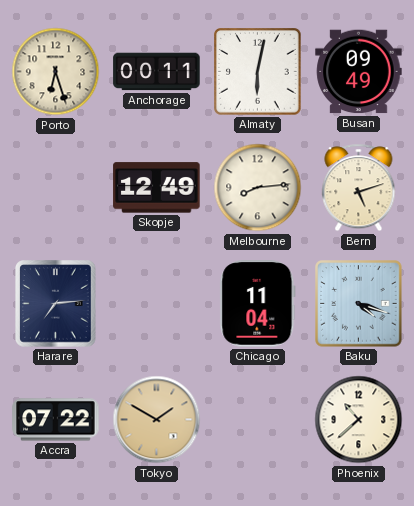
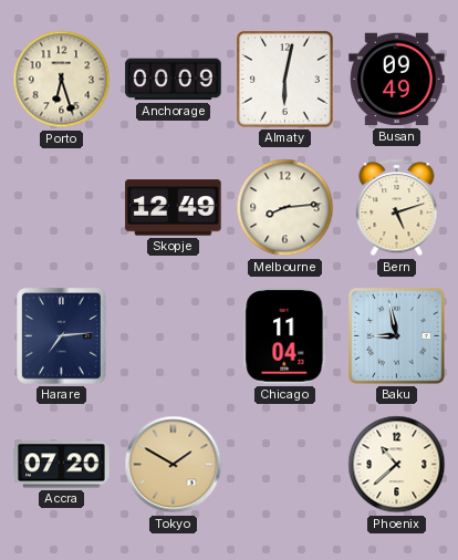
Anchorage: 00:11 -> 00:09 (174, 80)
Baku: 4:18 -> 8:58 (397, 336)
Accra: 07:22 -> 07:20 (62, 465)
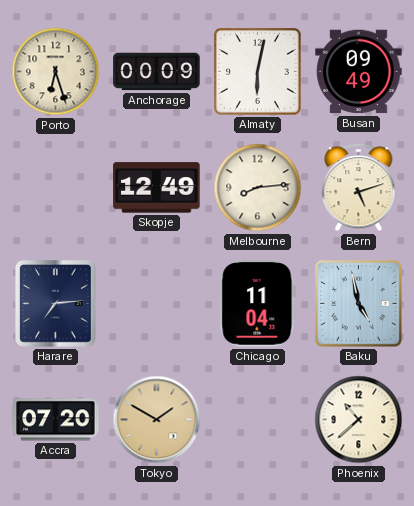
Baku: 8:58 -> 4:58 (359, 304)
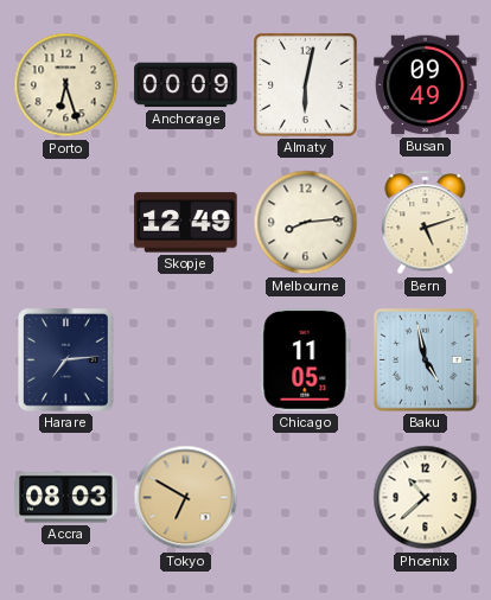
Chicago: 11:04 -> 11:05 (306, 360)
Accra: 07:20 -> 08:03 (66, 498)
Tokyo: 1:50 -> 6:50 (186, 498)
